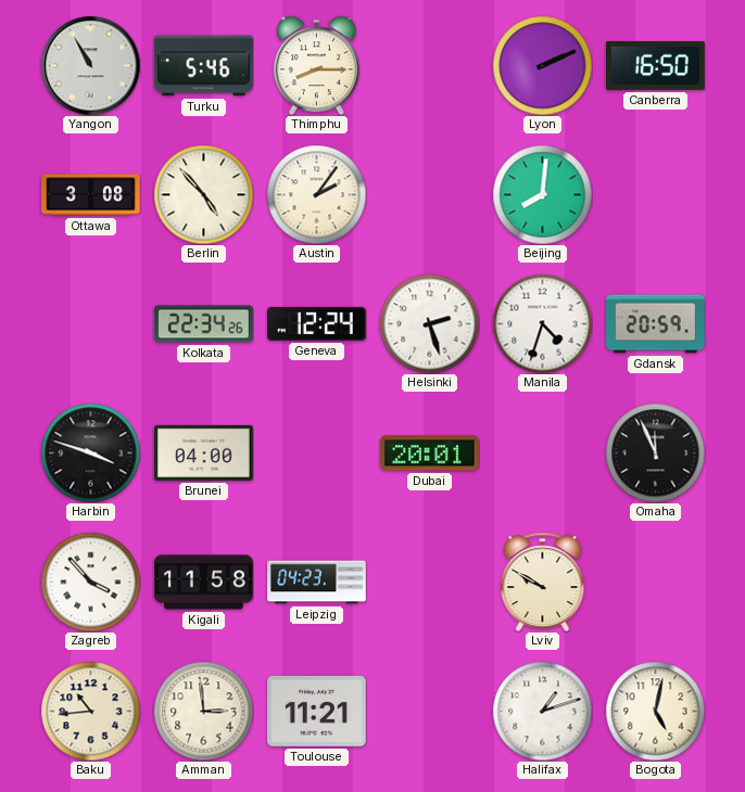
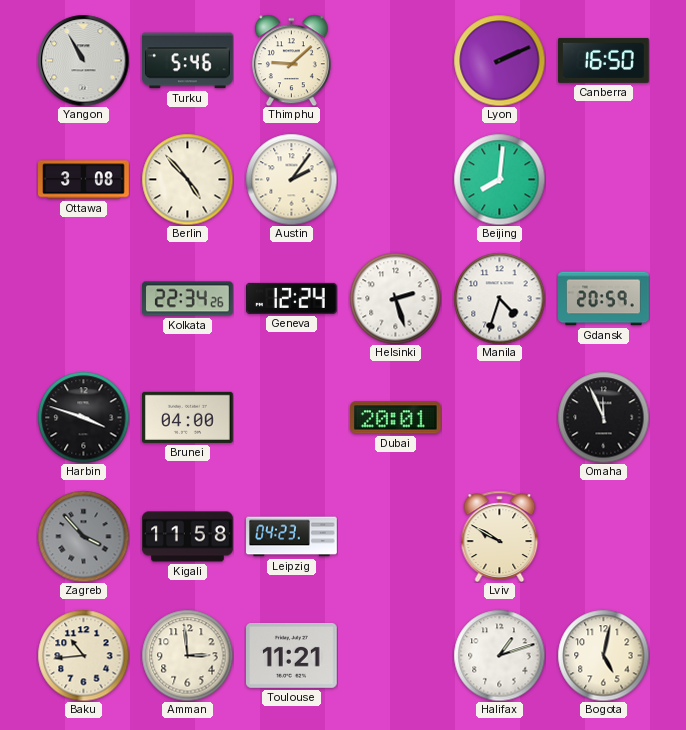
Thimphu: 8:15 -> 9:08 (291, 60)
Zagreb dial: white -> grey (83, 536)
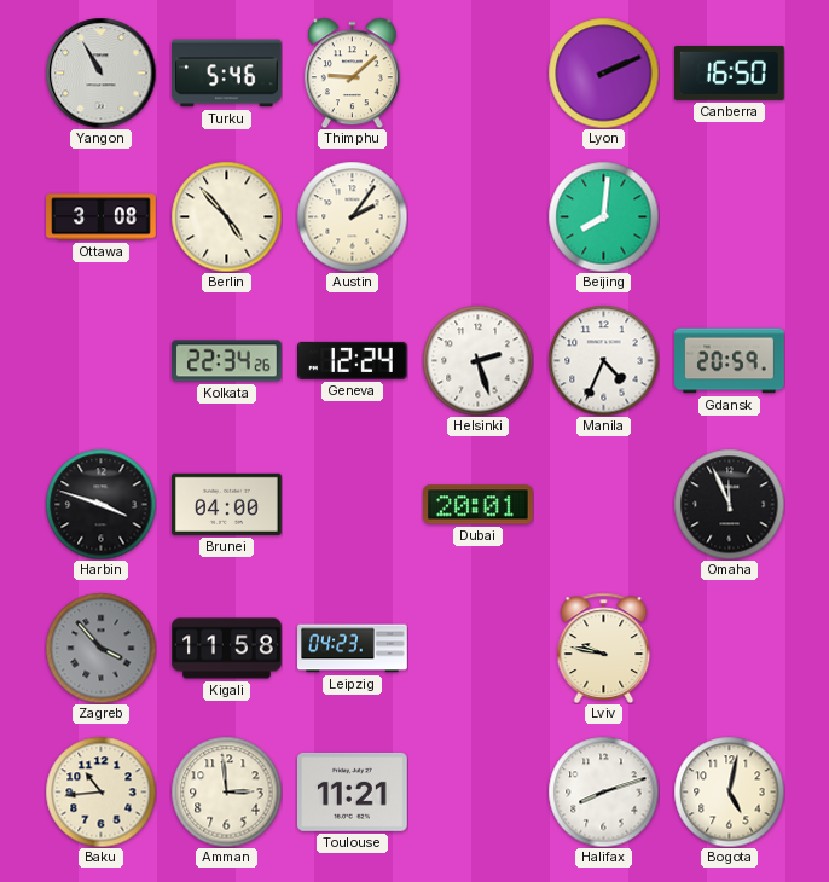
Manila: 4:33 -> 4:34 (603, 360)
Lviv: 9:50 -> 9:47 (604, 648)
Halifax: 1:12 -> 8:12 (603, 791)
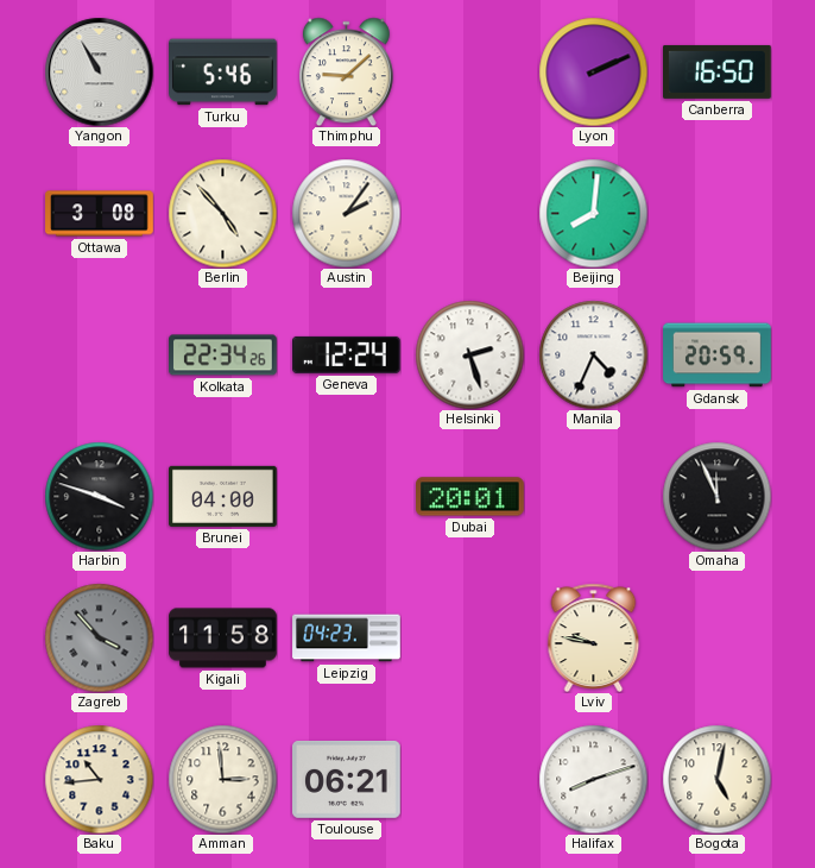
Toulouse: 11:21 -> 06:21 (347, 779)
